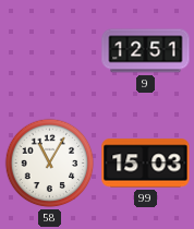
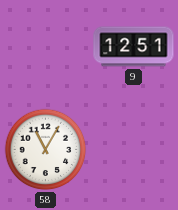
99: 15:03 -> none (146, 164)
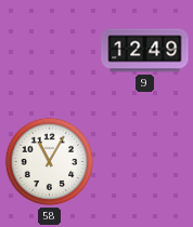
9: 12:51 -> 12:49 (145, 51)
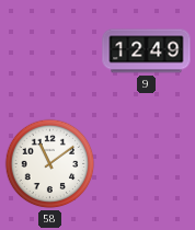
58: 11:05 -> 11:09 (50, 164)
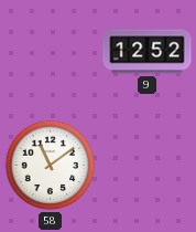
9: 12:49 -> 12:52 (148, 52)
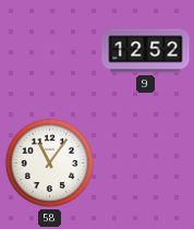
58: 11:09 -> 11:06 (50, 164)
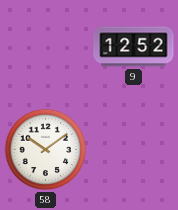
58: 11:06 -> 10:09 (46, 150)
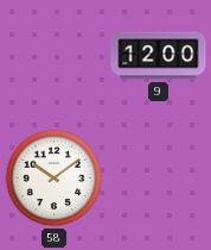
9: 12:52 -> 12:00 (159, 56)
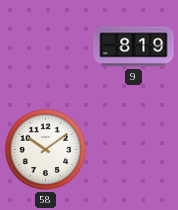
9: 12:00 -> 8:19 (134, 47)
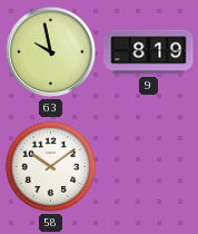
63: none -> 9:58 (50, 51)
